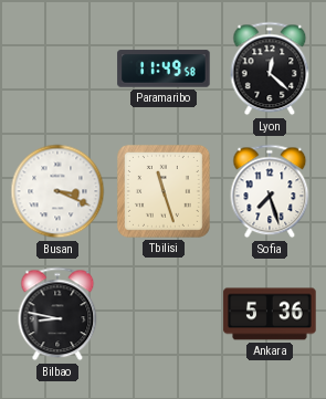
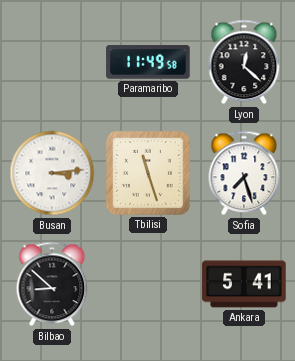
Busan: 3:19 -> 3:14 (52, 173)
Bilbao: 8:47 -> 8:52 (52, 284)
Ankara: 5:36 -> 5:41 (244, 284)
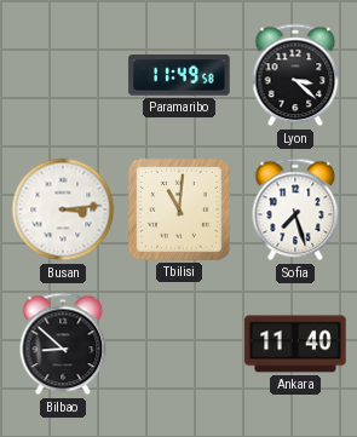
Lyon: 12:22 -> 3:22 (295, 75)
Tbilisi: 11:27 -> 11:01 (179, 209)
Ankara: 5:41 -> 11:40 (295, 344)
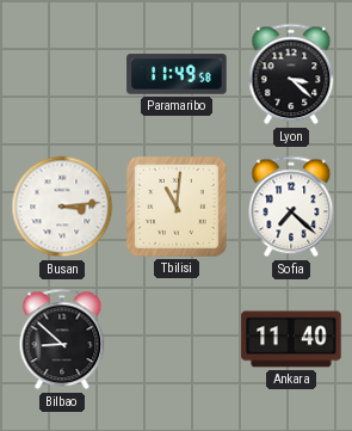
Sofia: 7:27 -> 7:22 (291, 207)
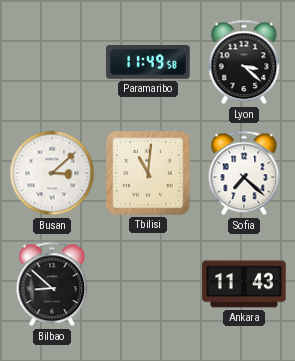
Busan: 3:14 -> 3:08 (52, 173)
Ankara: 11:40 -> 11:43 (244, 284)
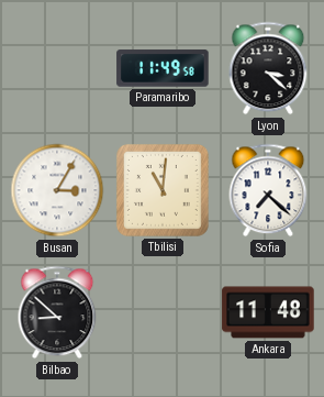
Busan: 3:08 -> 3:05 (57, 190)
Ankara: 11:43 -> 11:48 (268, 312)
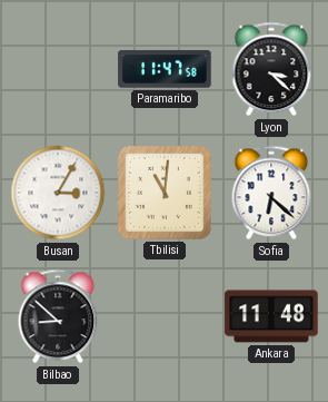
Paramaribo: 11:49 -> 11:47 (165, 69)
Sofia: 7:22 -> 6:22 (271, 193)
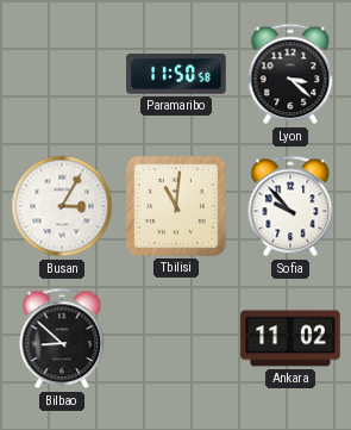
Paramaribo: 11:47 -> 11:50 (176, 74)
Sofia: 6:22 -> 9:53 (290, 206)
Ankara: 11:48 -> 11:02 (290, 338)
